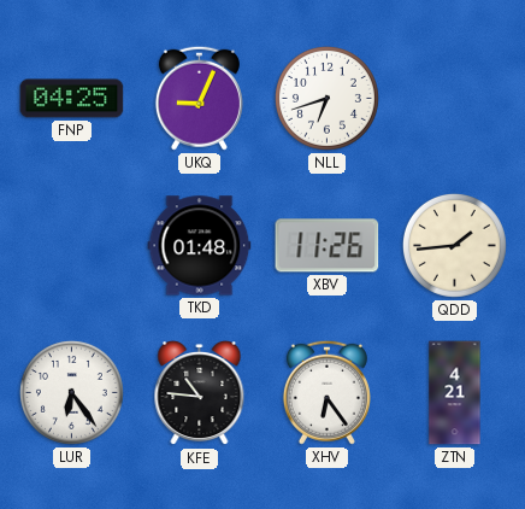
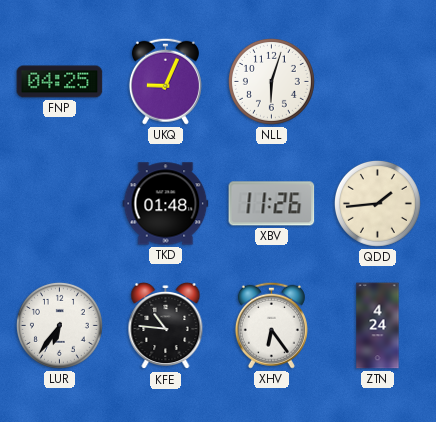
NLL: 6:42 -> 6:03 (271, 81)
LUR: 6:24 -> 6:36 (59, 325)
ZTN: 4:21 -> 4:24 (378, 326)
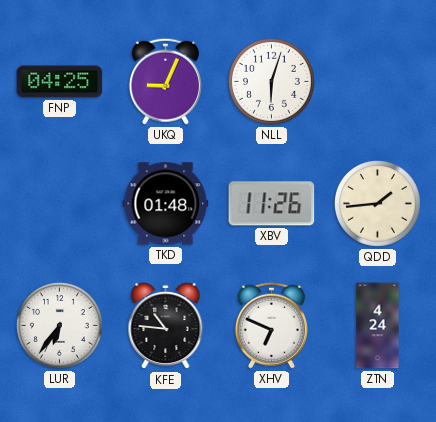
XHV: 6:24 -> 6:49 (271, 325)
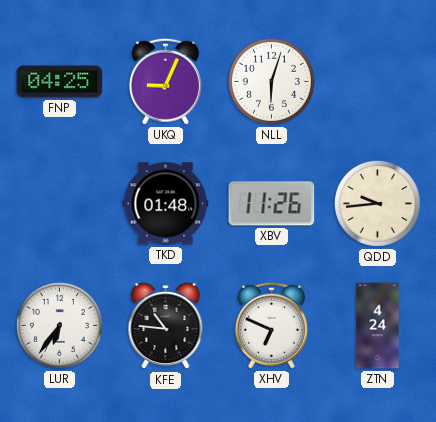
QDD: 1:44 -> 9:44 (377, 203)
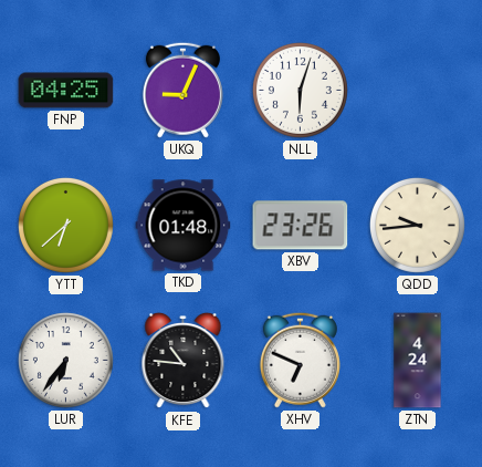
YTT: none -> 6:38 (65, 225)
XBV: 11:26 -> 23:26 (301, 226)
